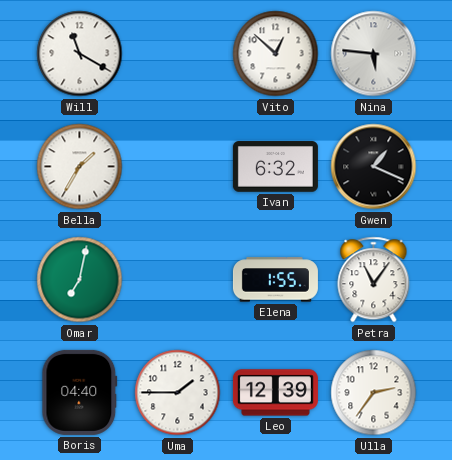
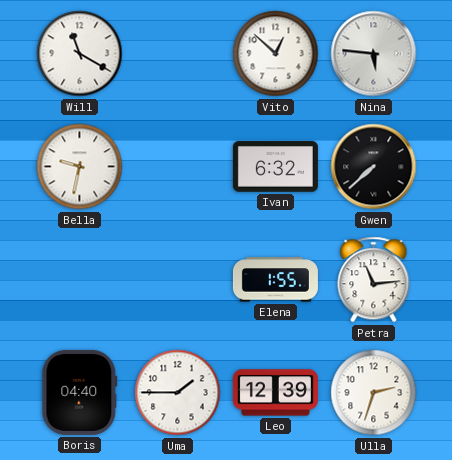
Bella: 1:35 -> 9:32 (80, 167)
Gwen: 1:19 -> 7:38 (374, 167)
Omar: 7:02 -> none (80, 280)
Petra: 11:06 -> 11:14 (374, 280)
Ulla: 2:36 -> 2:33 (374, 393)
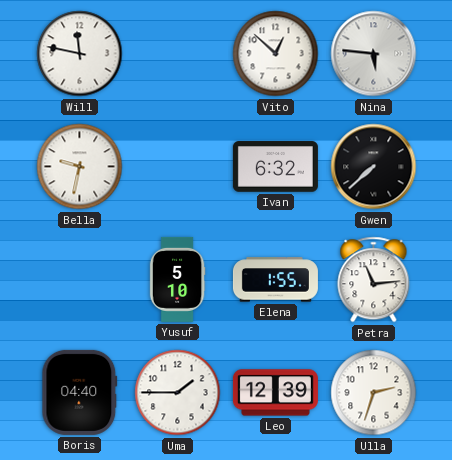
Will: 11:20 -> 11:47 (80, 54)
Yusuf: none -> 5:10 (177, 279)
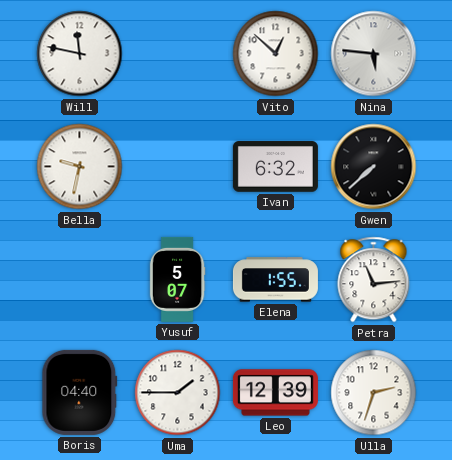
Yusuf: 5:10 -> 5:07 (177, 279)
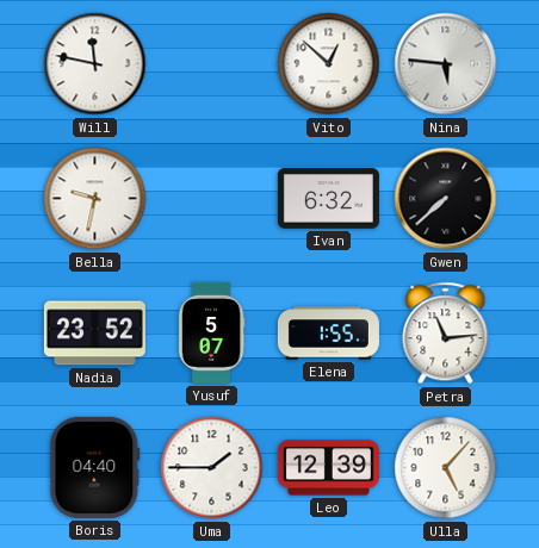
Nadia: none -> 23:52 (94, 334)
Ulla: 2:33 -> 5:07 (446, 468)
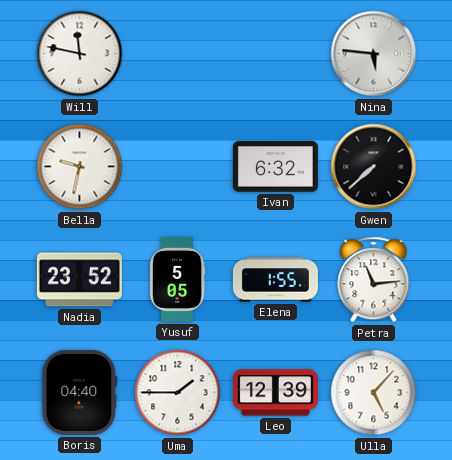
Vito: 12:52 -> none (329, 64)
Yusuf: 5:07 -> 5:05 (177, 279)
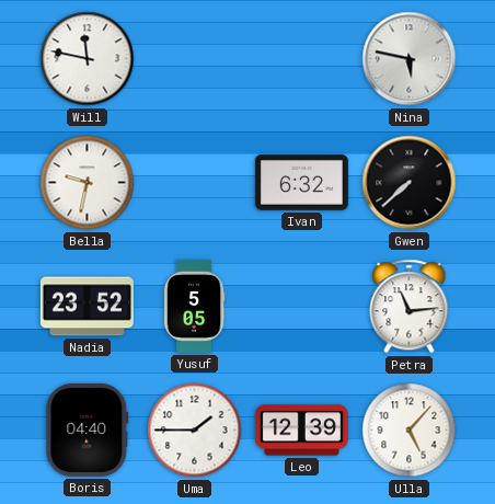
Nina: 5:46 -> 5:47 (410, 59)
Elena: 1:55 -> none (275, 280)
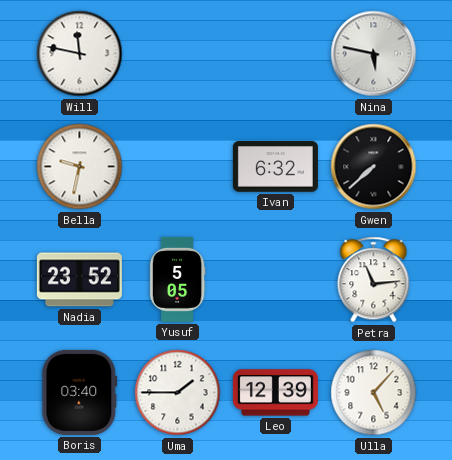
Boris: 04:40 -> 03:40 (80, 392)
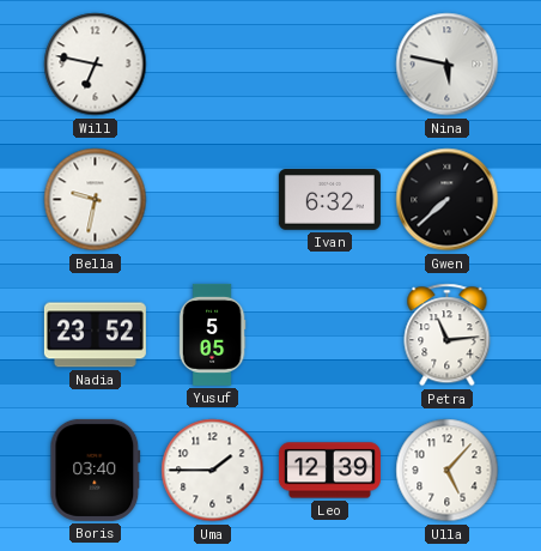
Will: 11:47 -> 6:47 (96, 65)
